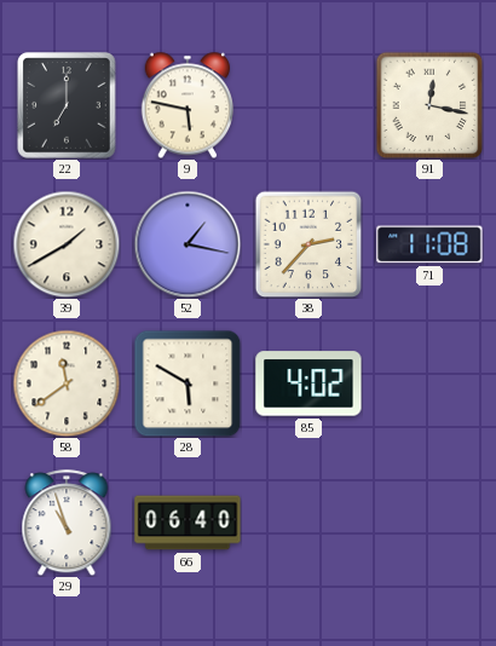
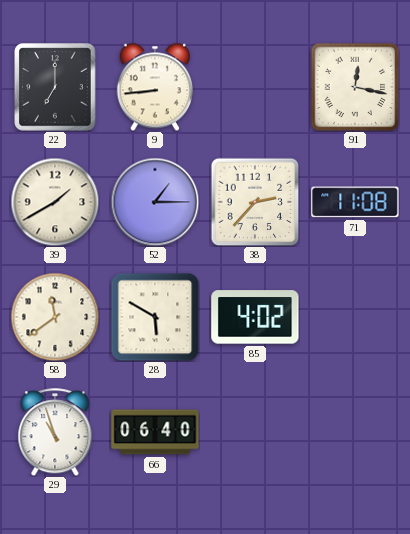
9: 5:47 -> 8:44 (155, 87)
52: 1:17 -> 1:15 (155, 202)
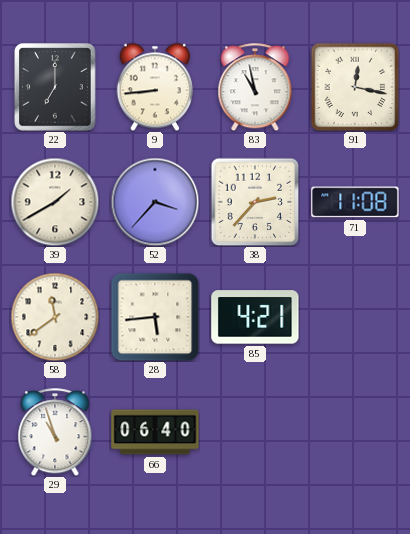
83: none -> 10:58 (255, 87)
52: 1:15 -> 3:37 (155, 202)
28: 5:50 -> 5:44 (155, 317)
85: 4:02 -> 4:21 (255, 317)
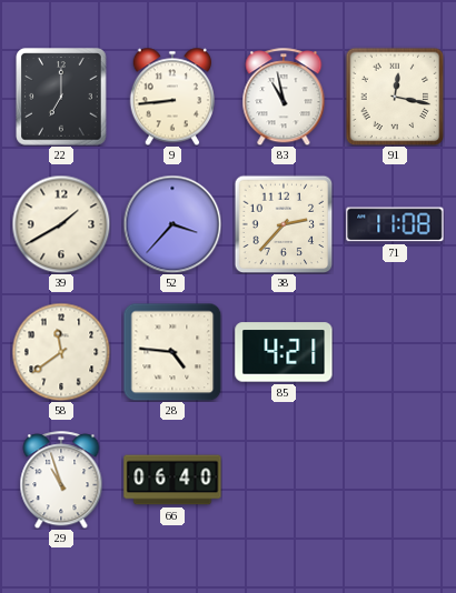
28: 5:44 -> 4:46 (172, 352)
